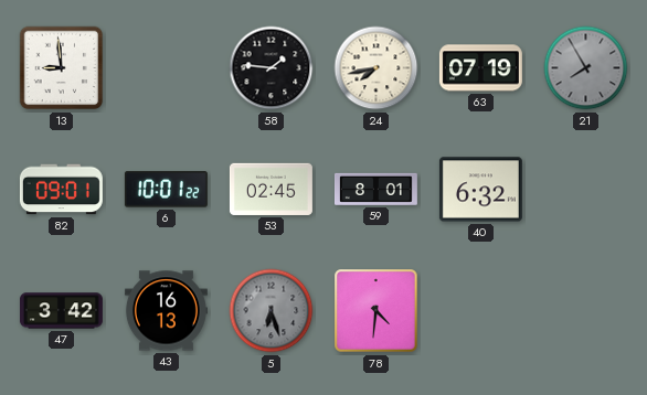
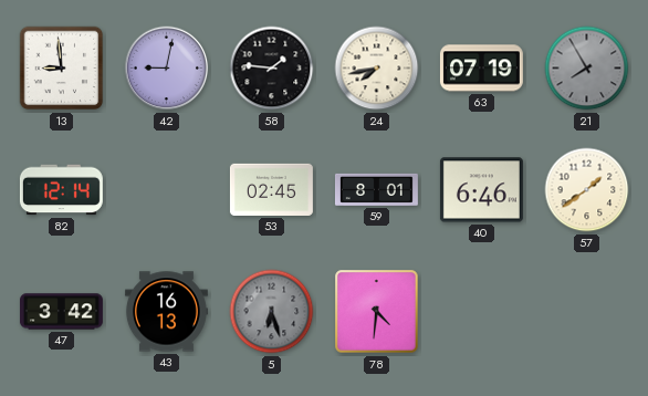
42: none -> 9:02 (167, 69)
82: 09:01 -> 12:14 (61, 190)
6: 10:01 -> none (166, 190)
40: 6:32 -> 6:46 (481, 190)
57: none -> 1:39 (587, 190)
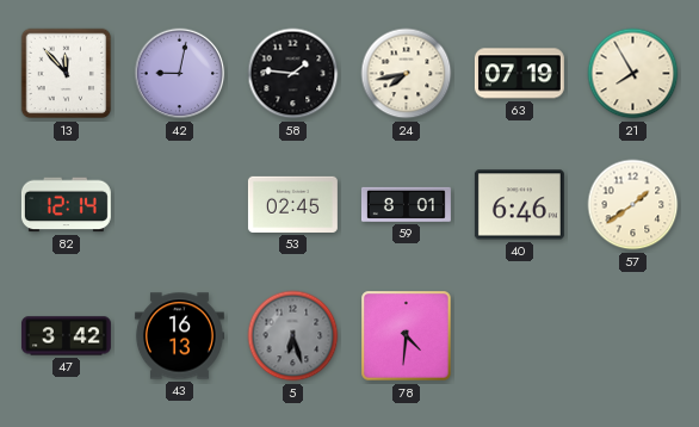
13: 8:59 -> 11:53 (67, 74)
21 dial: grey -> cream (633, 74)
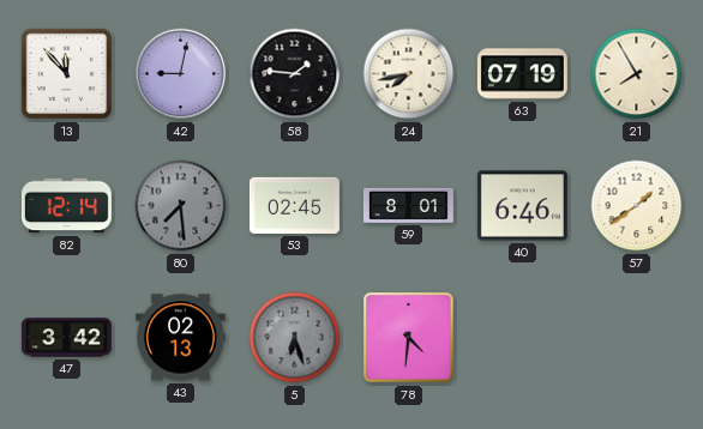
80: none -> 7:29 (181, 206)
43: 16:13 -> 02:13 (180, 338)
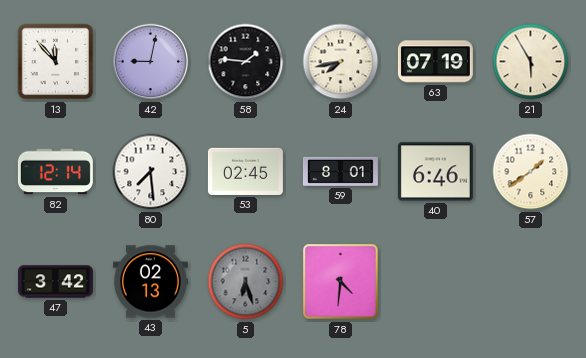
21: 7:55 -> 5:55 (531, 62)
80 dial: grey -> white (151, 172)
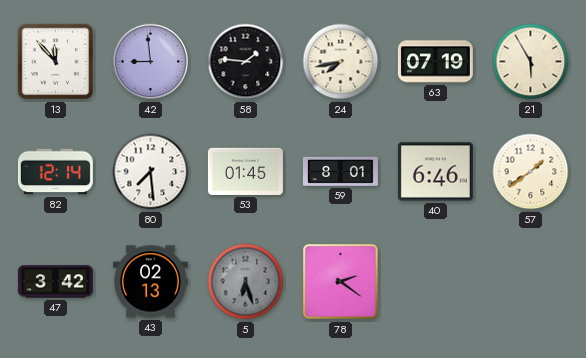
42: 9:02 -> 8:59 (151, 62)
53: 02:45 -> 01:45 (245, 171)
78: 4:31 -> 2:21 (341, 282)
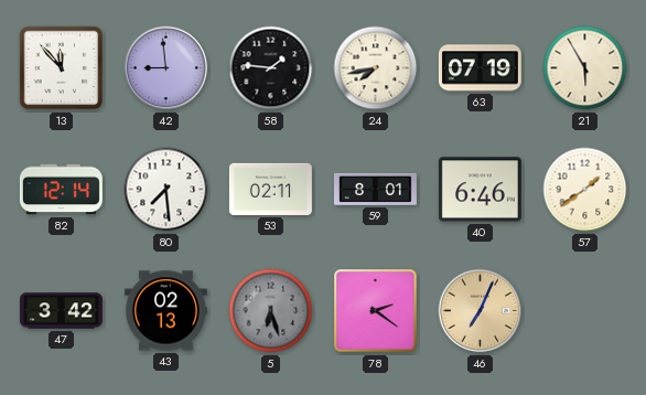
53: 01:45 -> 02:11 (270, 189)
46: none -> 7:04 (481, 311)
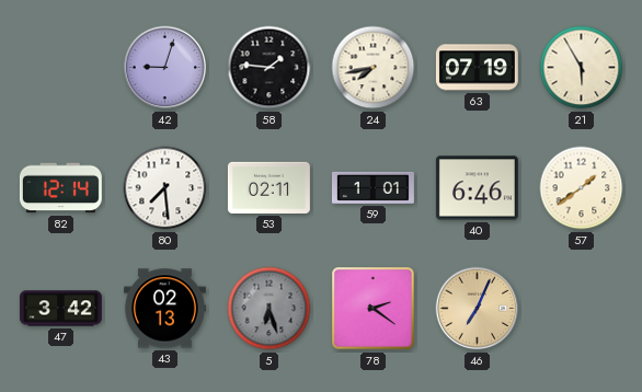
13: 11:53 -> none (62, 68)
42: 8:59 -> 9:03 (165, 68)
59: 8:01 -> 1:01 (372, 187)
